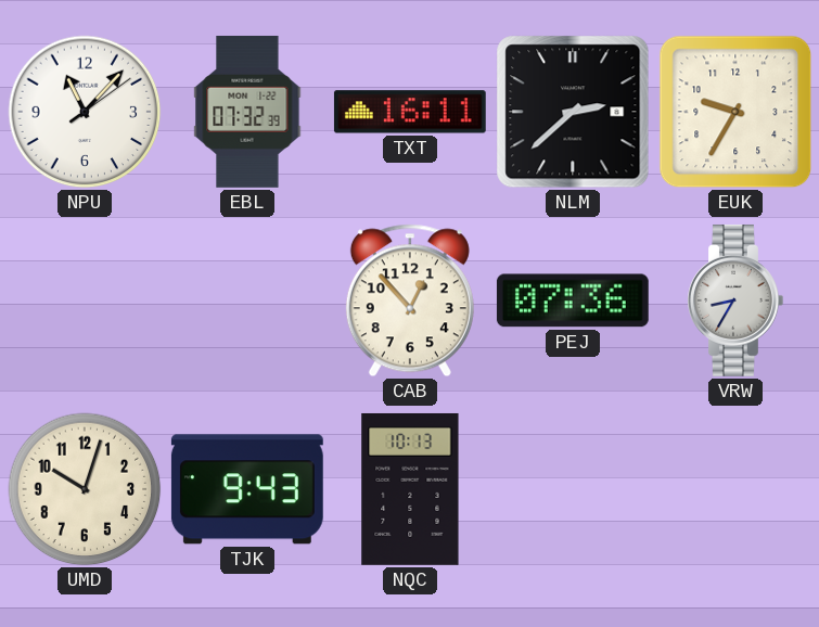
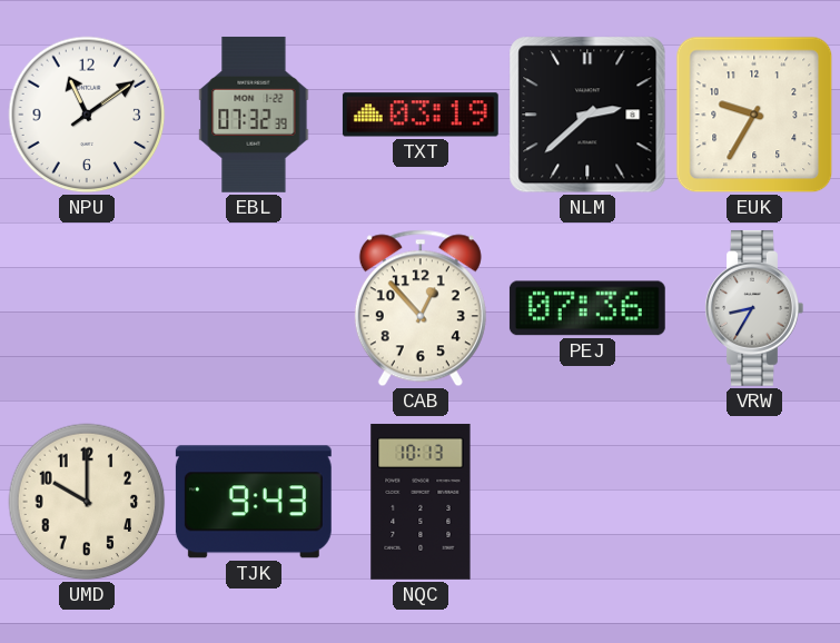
NPU: 11:07 -> 11:09 (87, 115)
TXT: 16:11 -> 03:19 (421, 115)
UMD: 10:03 -> 10:00 (87, 502)
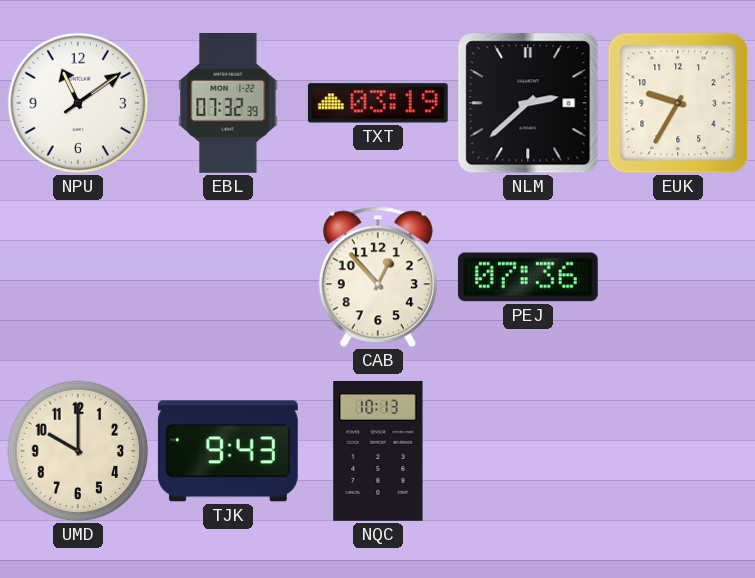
VRW: 8:35 -> none (754, 308)
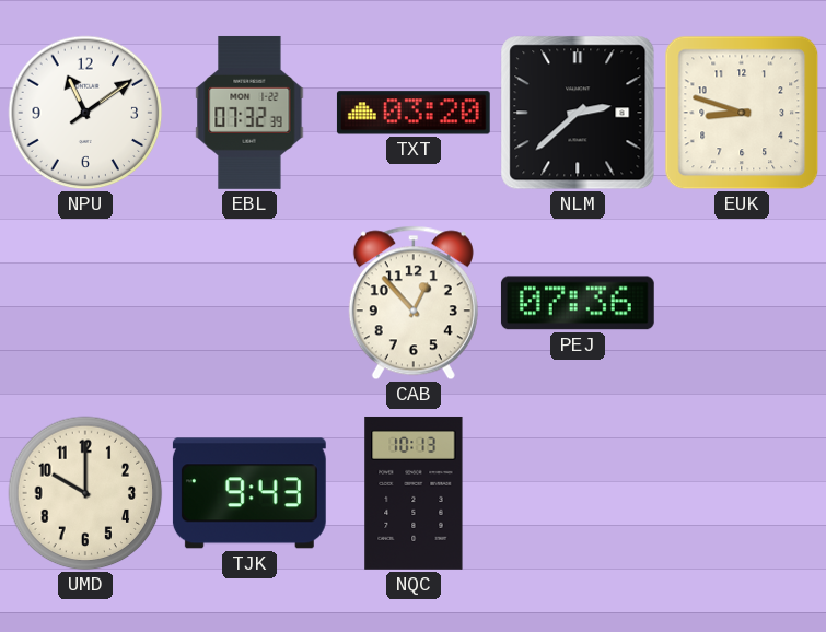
TXT: 03:19 -> 03:20 (414, 113)
EUK: 9:35 -> 8:48 (742, 113)
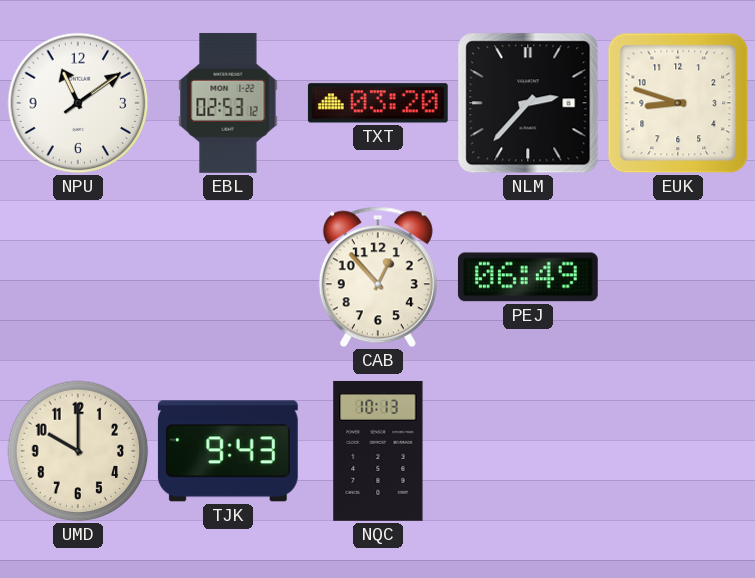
EBL: 07:32 -> 02:53 (228, 103)
NLM: 2:38 -> 2:37 (528, 103)
PEJ: 07:36 -> 06:49 (528, 277)
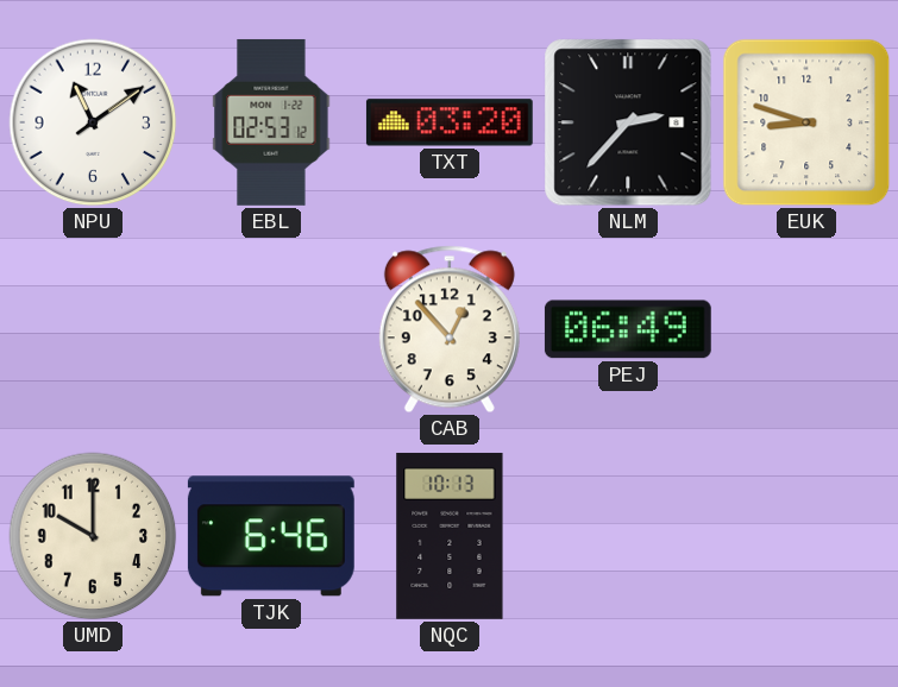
TJK: 9:43 -> 6:46 (271, 536)
